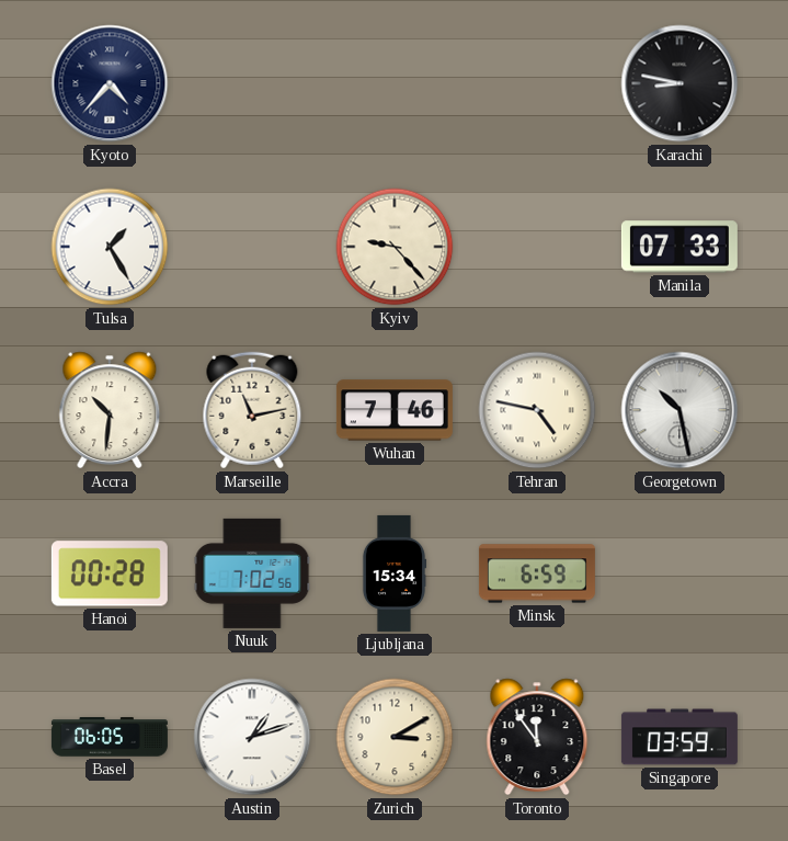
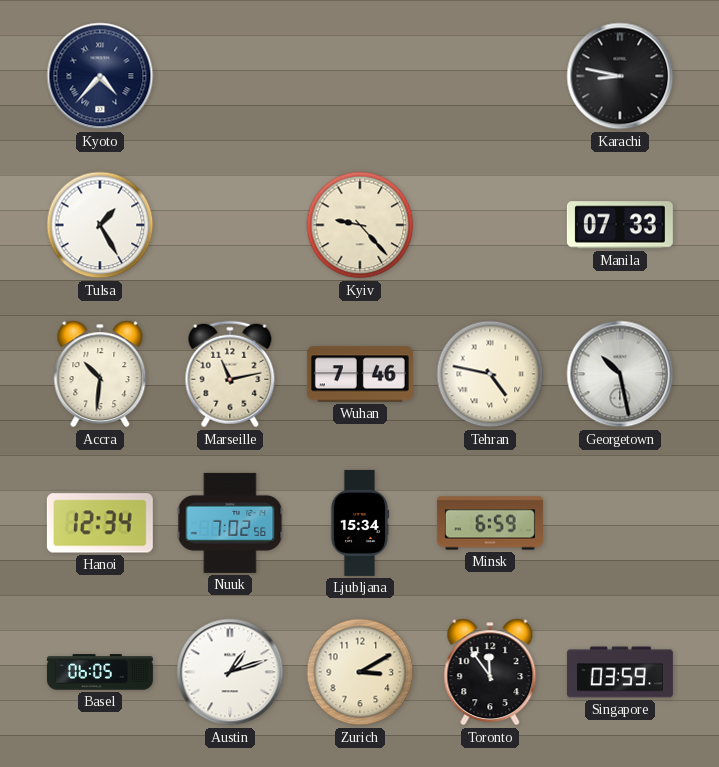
Hanoi: 00:28 -> 12:34 (100, 523)
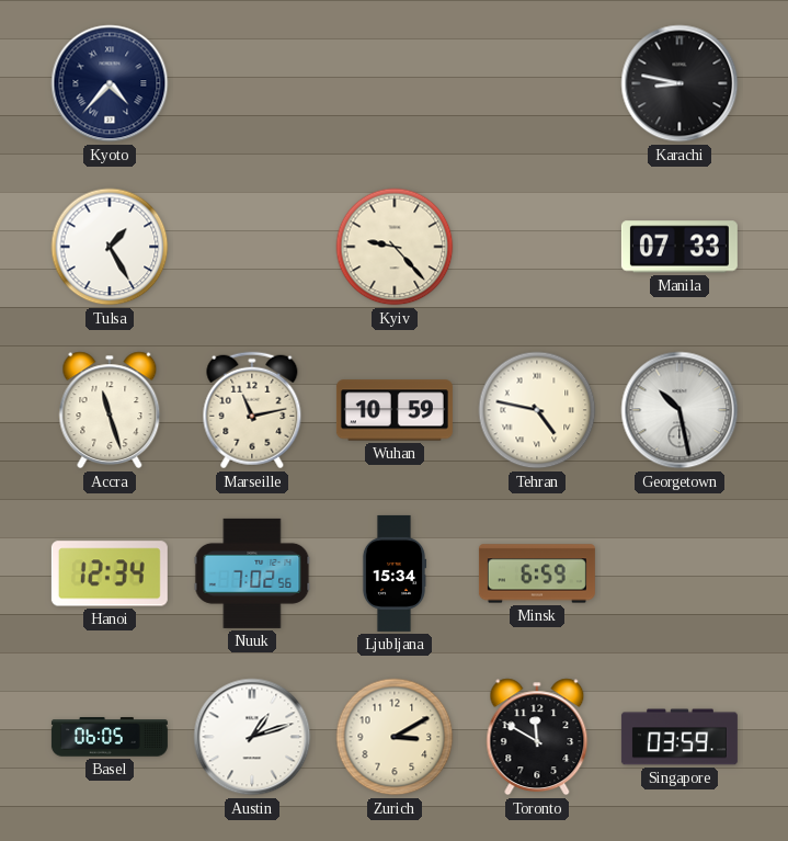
Accra: 10:31 -> 11:27 (110, 410)
Wuhan: 7:46 -> 10:59 (395, 410)
Toronto: 11:54 -> 11:50 (537, 737)
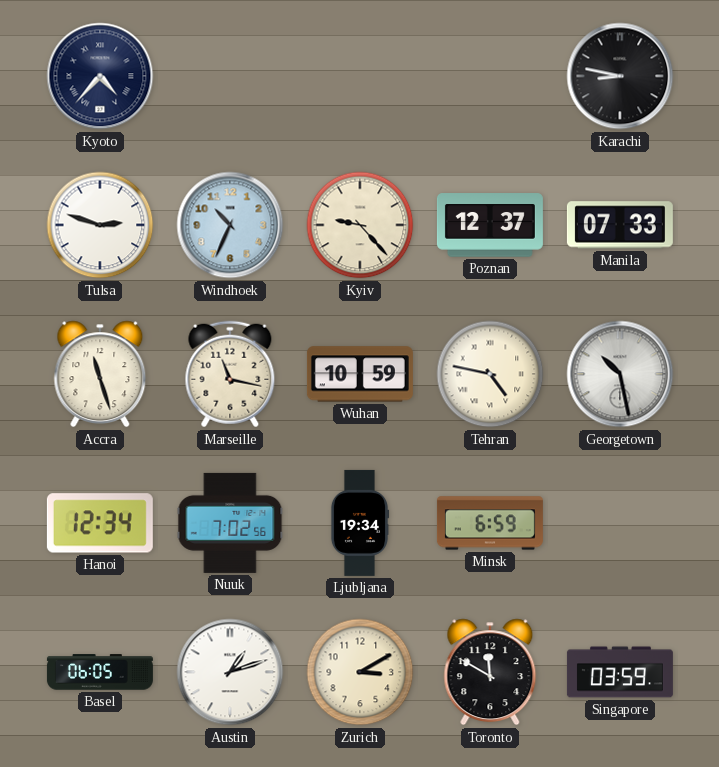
Tulsa: 1:25 -> 2:48 (100, 225)
Windhoek: none -> 10:34 (230, 225)
Poznan: none -> 12:37 (490, 225)
Marseille: 11:13 -> 11:17 (230, 374)
Ljubljana: 15:34 -> 19:34 (360, 523)
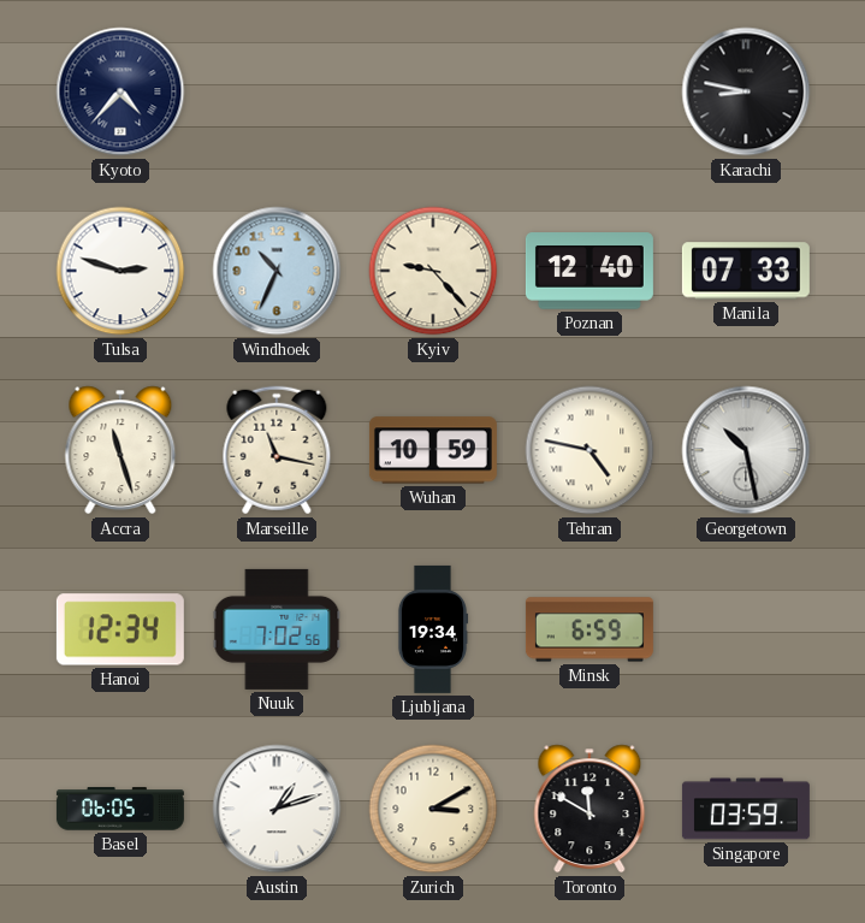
Poznan: 12:37 -> 12:40 (589, 271)
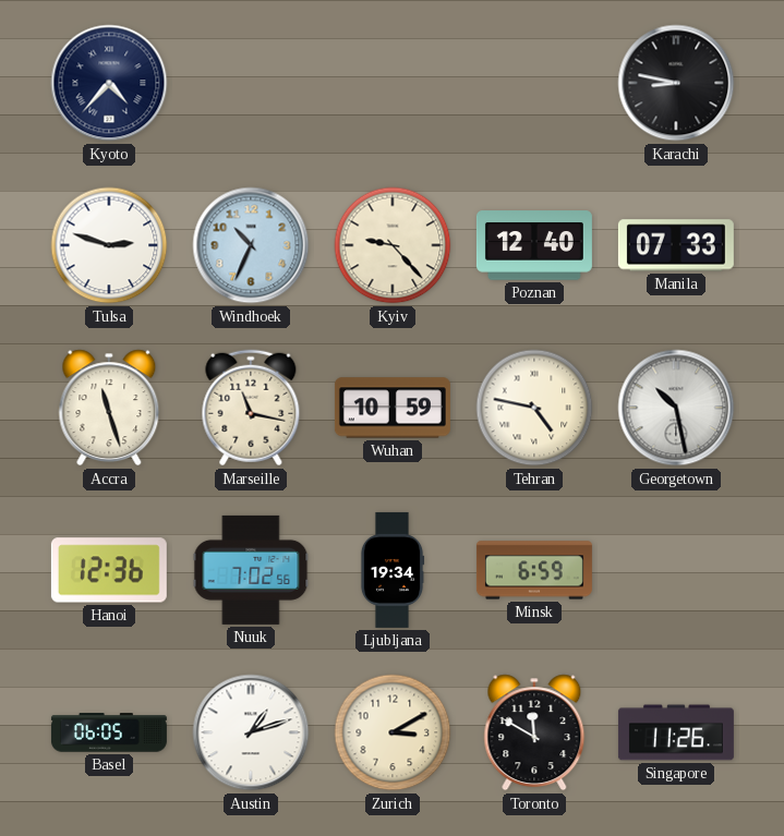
Hanoi: 12:34 -> 12:36 (109, 570)
Singapore: 03:59 -> 11:26 (676, 732)
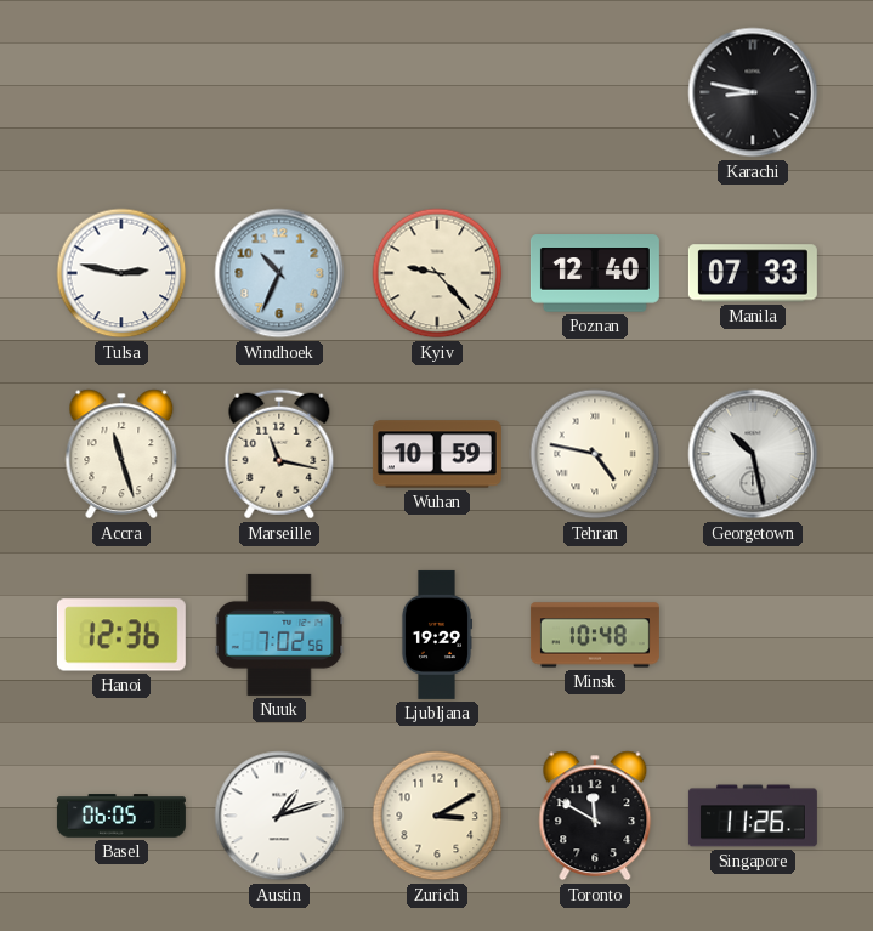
Kyoto: 4:37 -> none (109, 83)
Tulsa: 2:48 -> 2:47 (121, 273)
Ljubljana: 19:34 -> 19:29 (437, 635)
Minsk: 6:59 -> 10:48 (595, 635)
